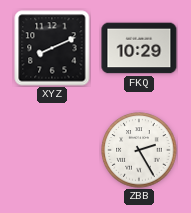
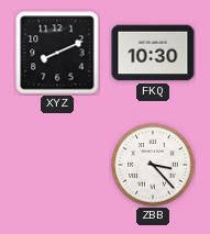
FKQ: 10:29 -> 10:30 (153, 53)
ZBB: 2:25 -> 3:23 (153, 165)
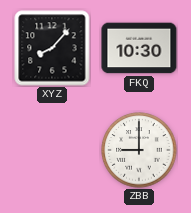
XYZ: 8:11 -> 8:07 (52, 48)
ZBB: 3:23 -> 9:00 (139, 150)
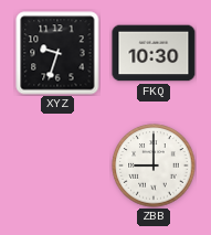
XYZ: 8:07 -> 9:33 (57, 53)
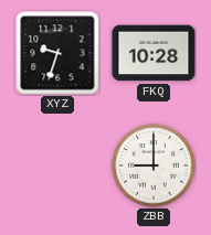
FKQ: 10:30 -> 10:28 (154, 53)
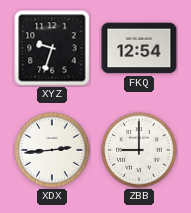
FKQ: 10:28 -> 12:54 (139, 48)
XDX: none -> 2:44 (52, 150)
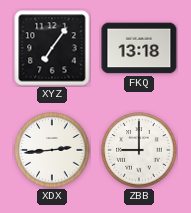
XYZ: 9:33 -> 7:06 (52, 48)
FKQ: 12:54 -> 13:18 (139, 48)
